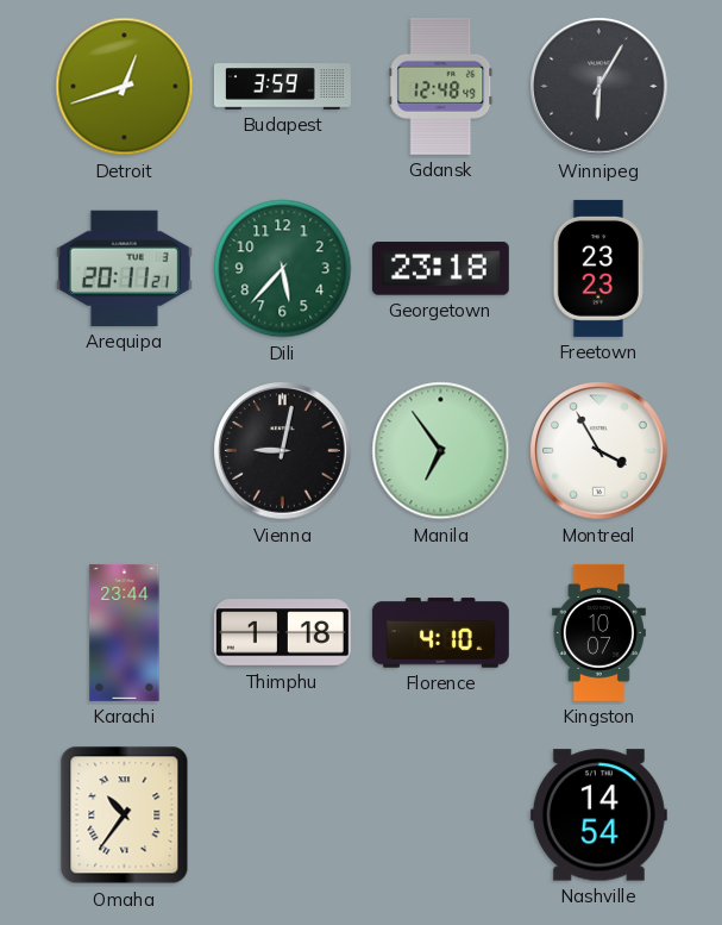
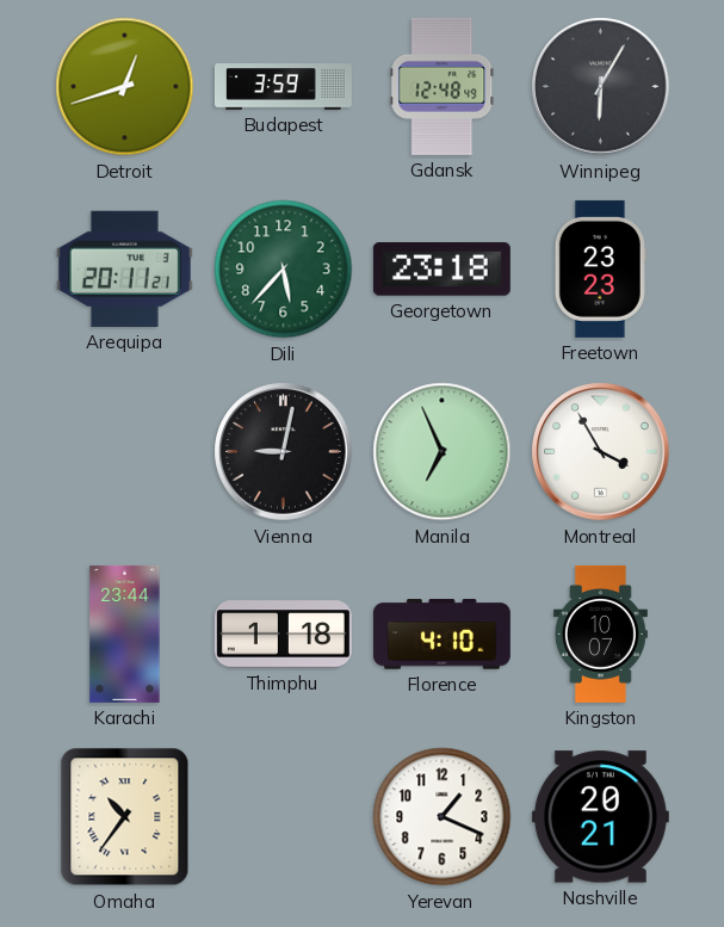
Manila: 6:54 -> 6:56 (443, 452)
Yerevan: none -> 1:19 (443, 817)
Nashville: 14:54 -> 20:21 (600, 817)
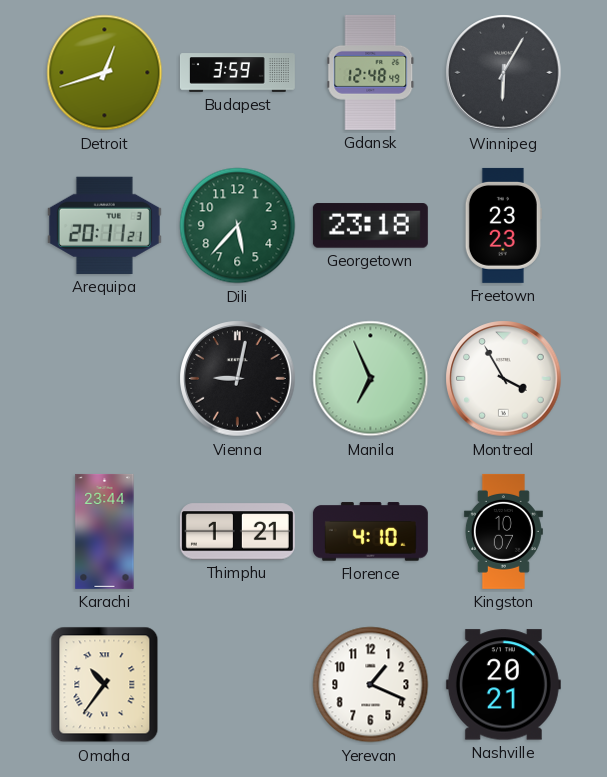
Thimphu: 1:18 -> 1:21 (237, 532)
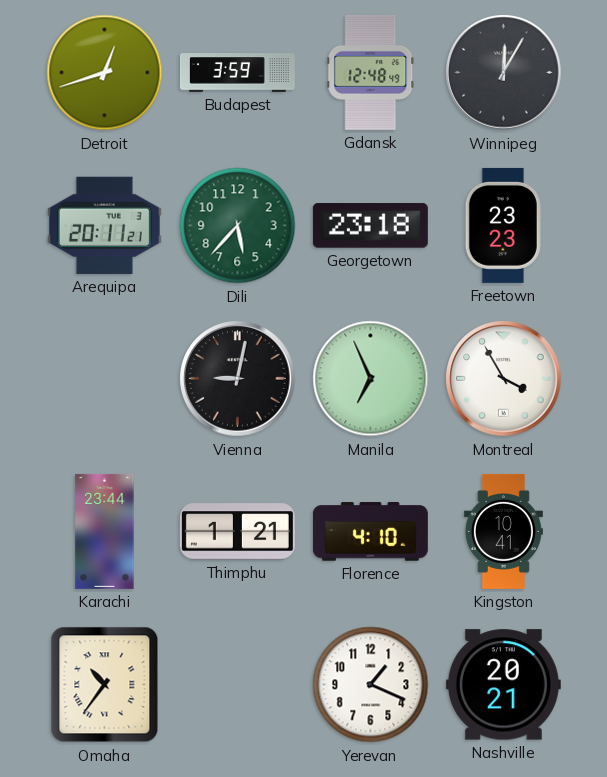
Winnipeg: 6:05 -> 12:05 (504, 73)
Kingston: 10:07 -> 10:41 (503, 531)
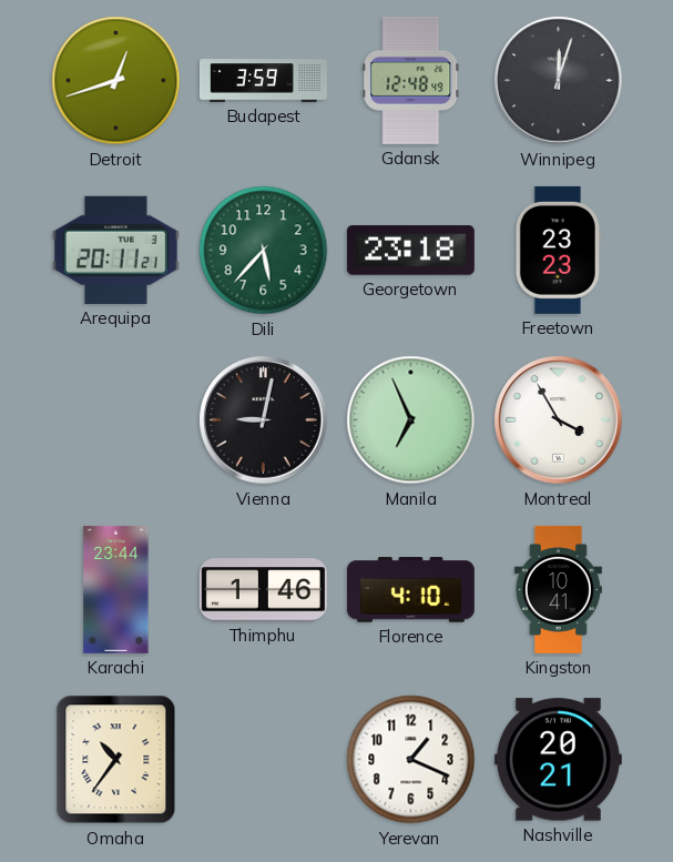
Winnipeg: 12:05 -> 12:03 (559, 81)
Thimphu: 1:21 -> 1:46 (263, 590)
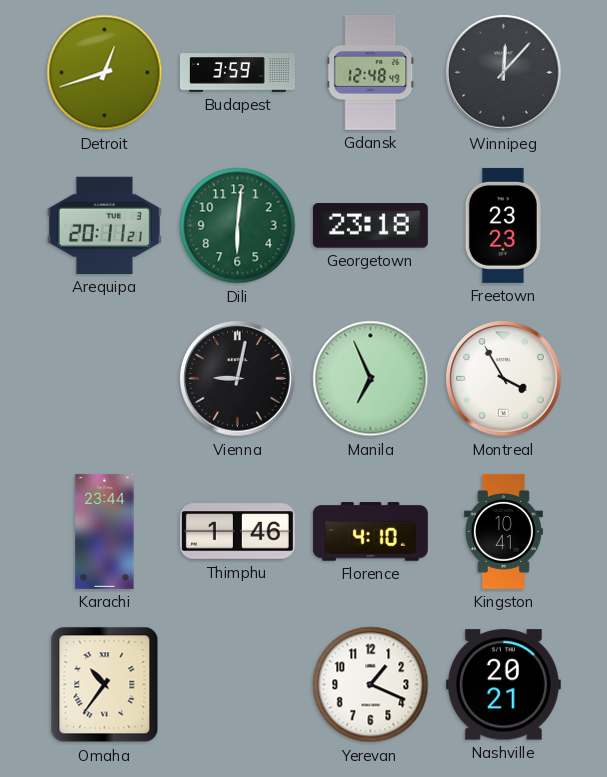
Winnipeg: 12:03 -> 12:07 (504, 73)
Dili: 5:37 -> 6:01 (238, 226)
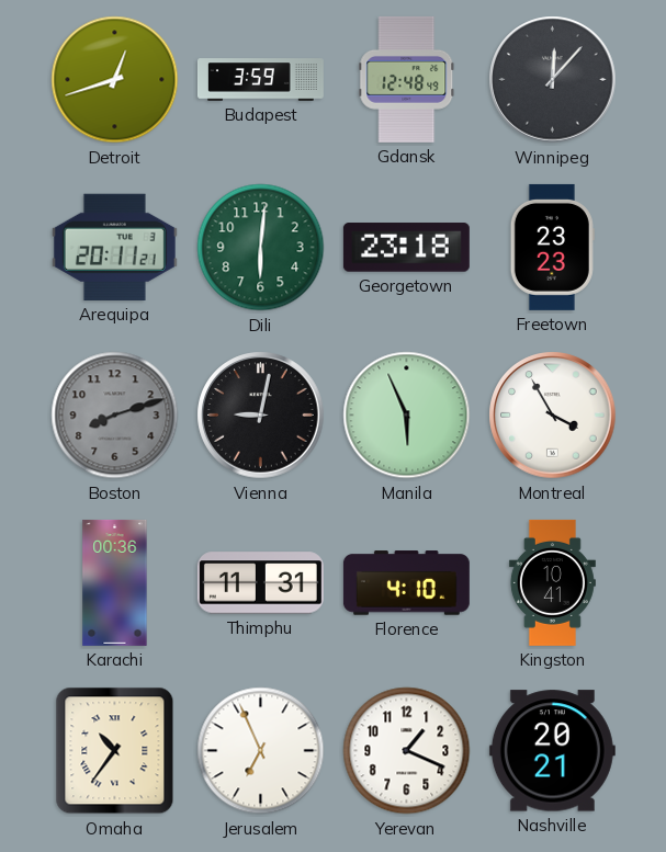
Boston: none -> 8:12 (115, 416)
Manila: 6:56 -> 5:56 (407, 416)
Karachi: 23:44 -> 00:36 (115, 582)
Thimphu: 1:46 -> 11:31 (260, 583)
Jerusalem: none -> 6:56 (261, 751)
